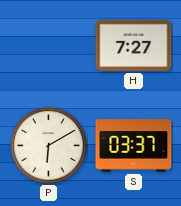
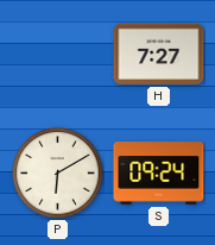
S: 03:37 -> 09:24 (159, 174)
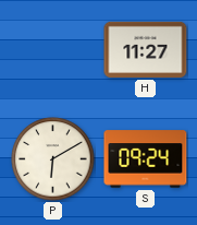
H: 7:27 -> 11:27 (146, 49)
